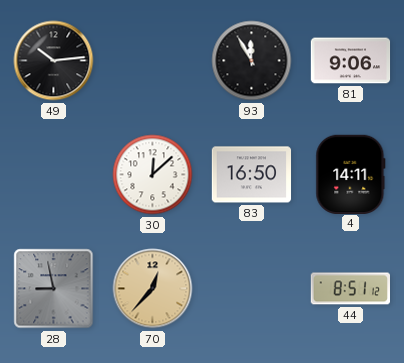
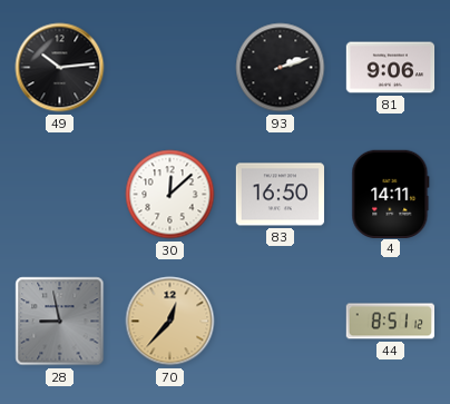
93: 11:55 -> 2:12 (281, 68)
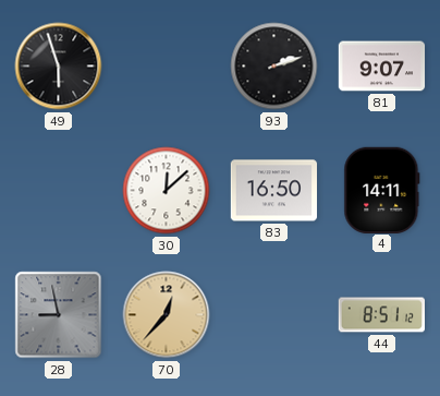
49: 10:14 -> 5:57 (59, 67)
81: 9:06 -> 9:07 (382, 67)
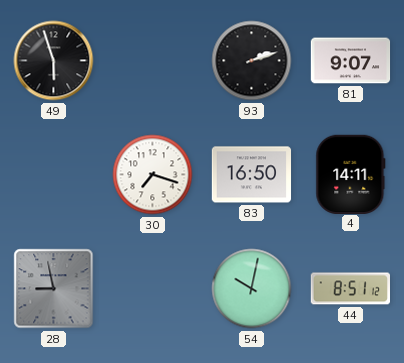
30: 12:08 -> 7:18 (153, 175)
70: 12:37 -> none (167, 315)
54: none -> 10:02 (252, 289)
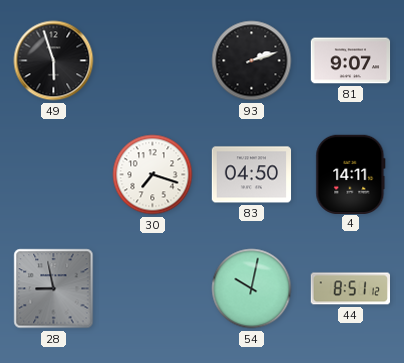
83: 16:50 -> 04:50 (252, 175)
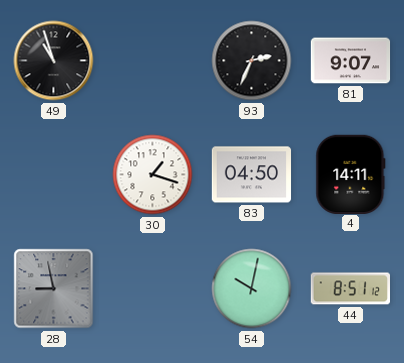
49: 5:57 -> 10:57 (54, 61)
93: 2:12 -> 2:34 (252, 61)
30: 7:18 -> 1:18 (153, 175)
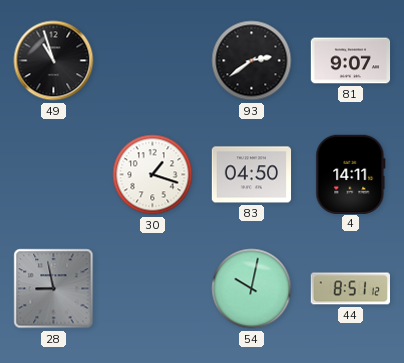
93: 2:34 -> 2:39 (252, 61)
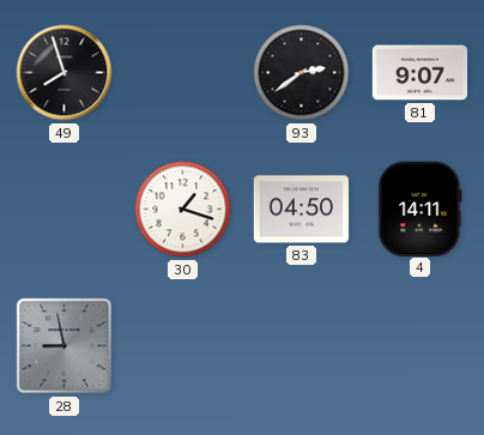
49: 10:57 -> 7:57 (65, 73)
54: 10:02 -> none (252, 289)
44: 8:51 -> none (350, 289)
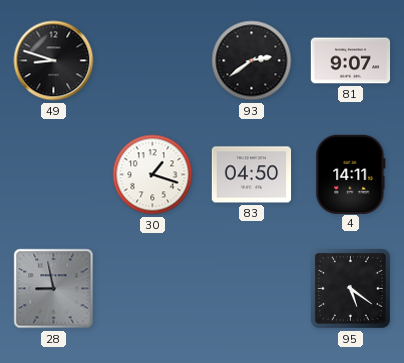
49: 7:57 -> 8:48 (54, 61)
95: none -> 5:21 (350, 288)
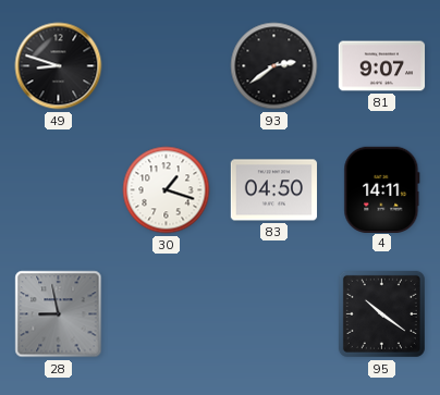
95: 5:21 -> 10:21 (381, 313)
